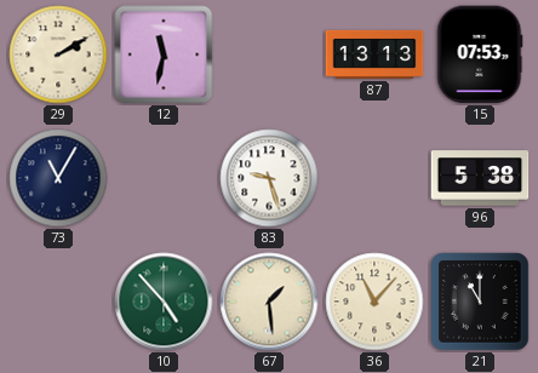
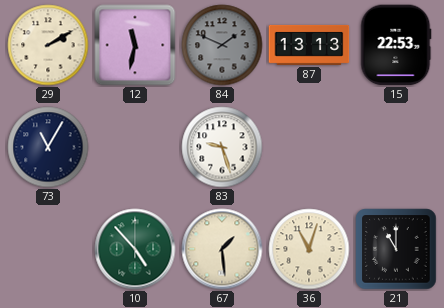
84: none -> 1:49 (222, 45)
15: 07:53 -> 22:53 (396, 45)
96: 5:38 -> none (480, 178)
36: 11:07 -> 11:03 (309, 249)
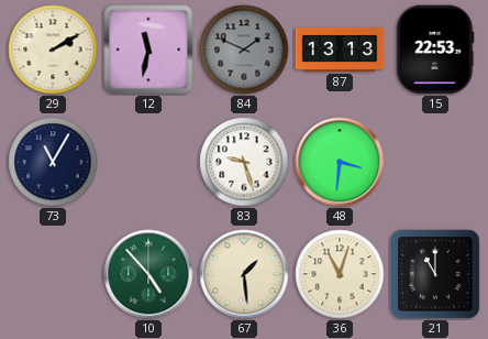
48: none -> 3:31 (340, 162)
